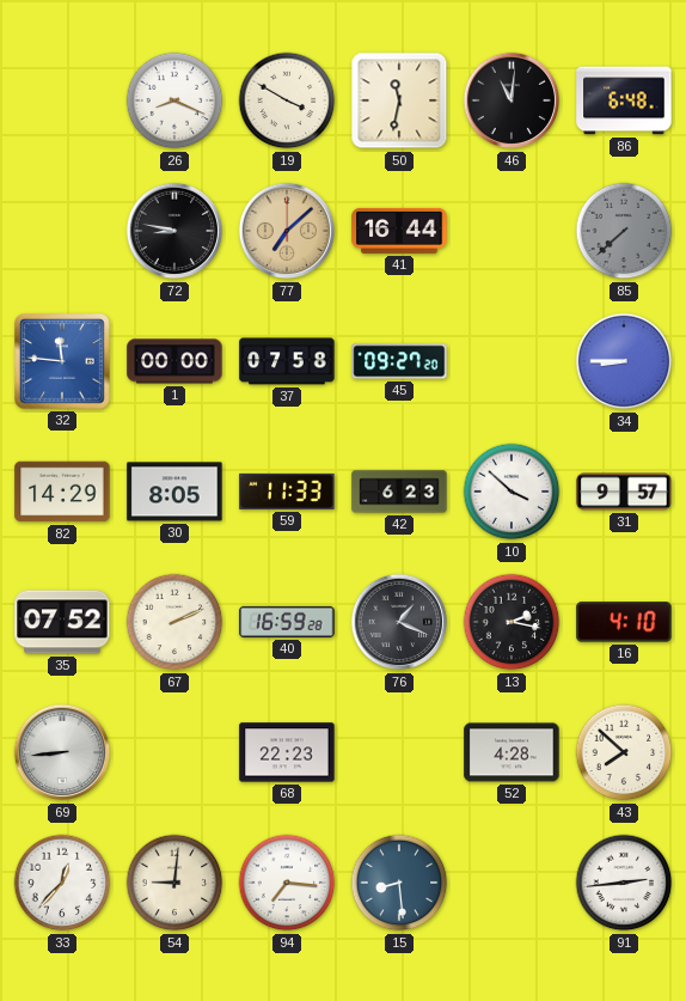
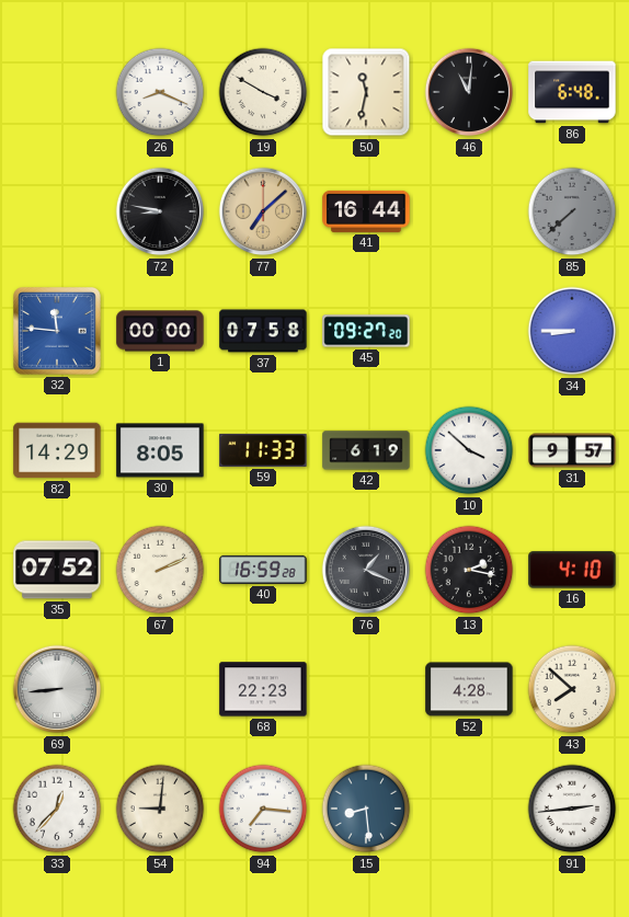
42: 6:23 -> 6:19 (366, 450)
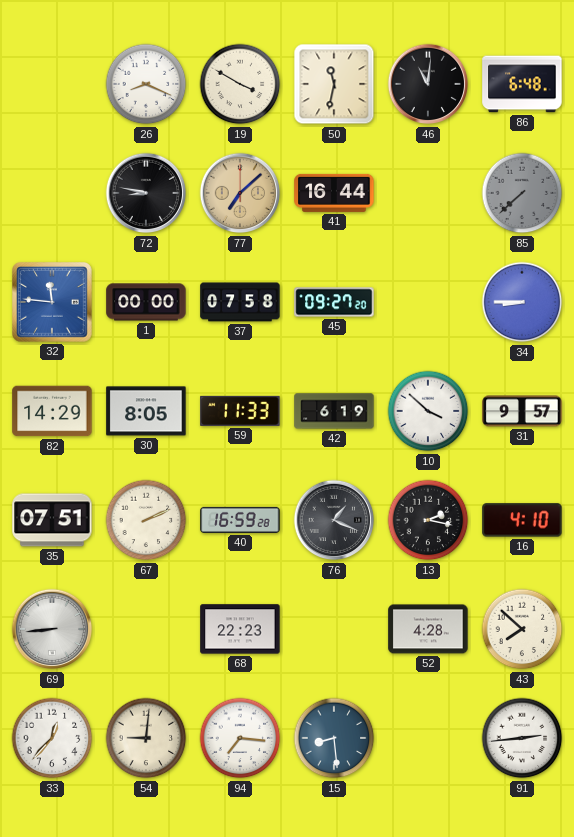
35: 07:52 -> 07:51 (52, 520)
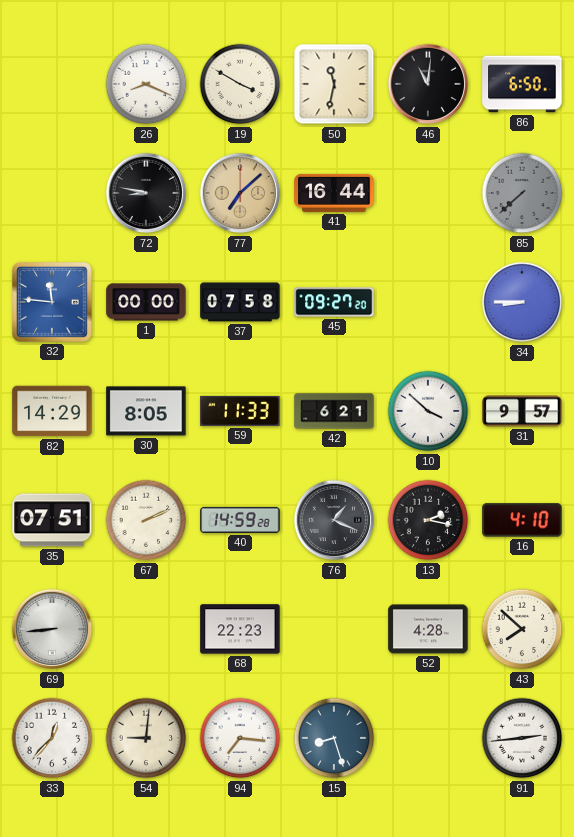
86: 6:48 -> 6:50 (522, 84)
42: 6:19 -> 6:21 (334, 411)
40: 16:59 -> 14:59 (240, 520)
15: 8:29 -> 8:27 (334, 738)
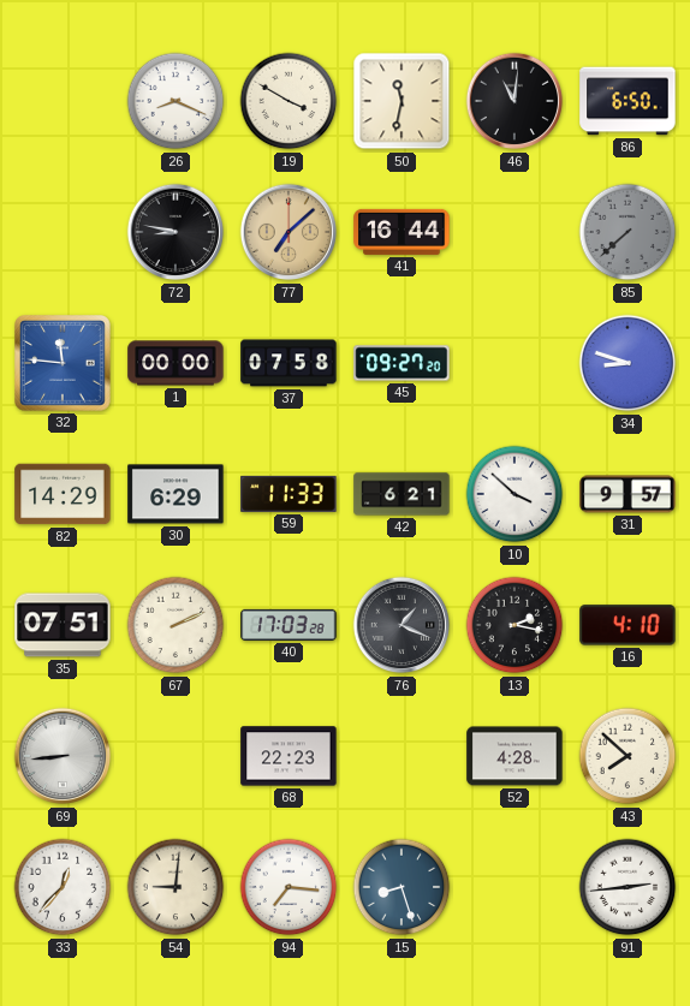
34: 8:45 -> 8:48 (627, 363)
30: 8:05 -> 6:29 (176, 494)
40: 14:59 -> 17:03 (289, 625)
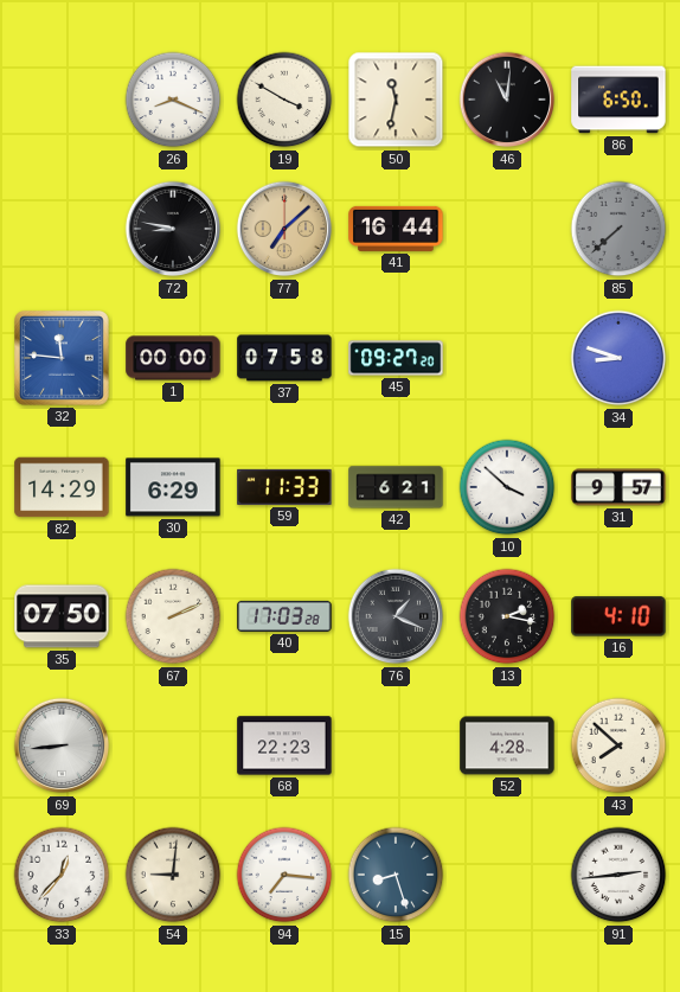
35: 07:51 -> 07:50 (62, 616)
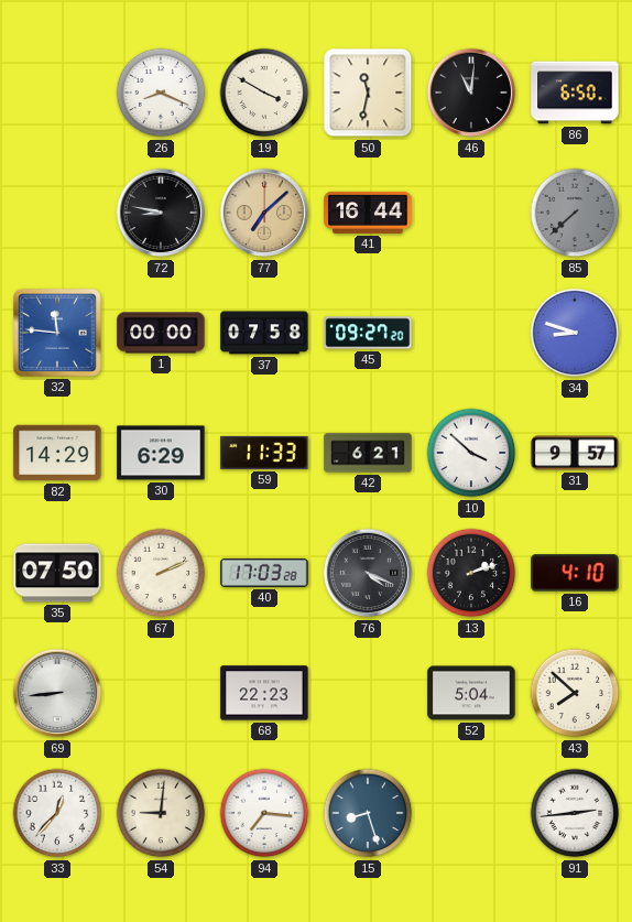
76: 1:19 -> 4:19 (368, 573)
13: 2:17 -> 2:12 (471, 573)
52: 4:28 -> 5:04 (471, 693)
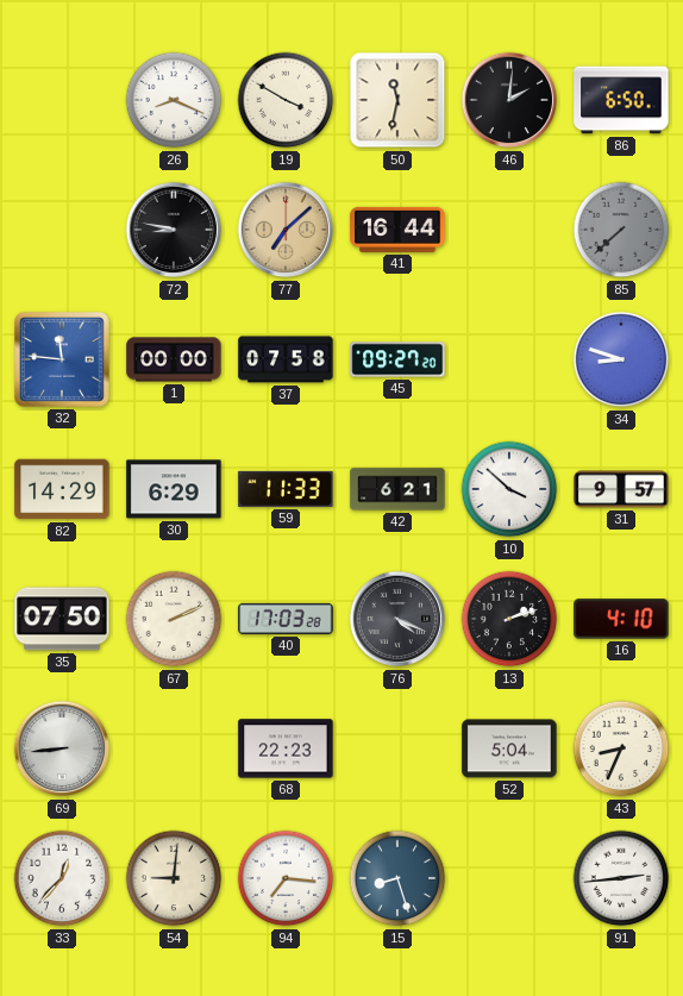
46: 11:01 -> 2:01 (509, 100)
43: 7:52 -> 8:34 (621, 748)
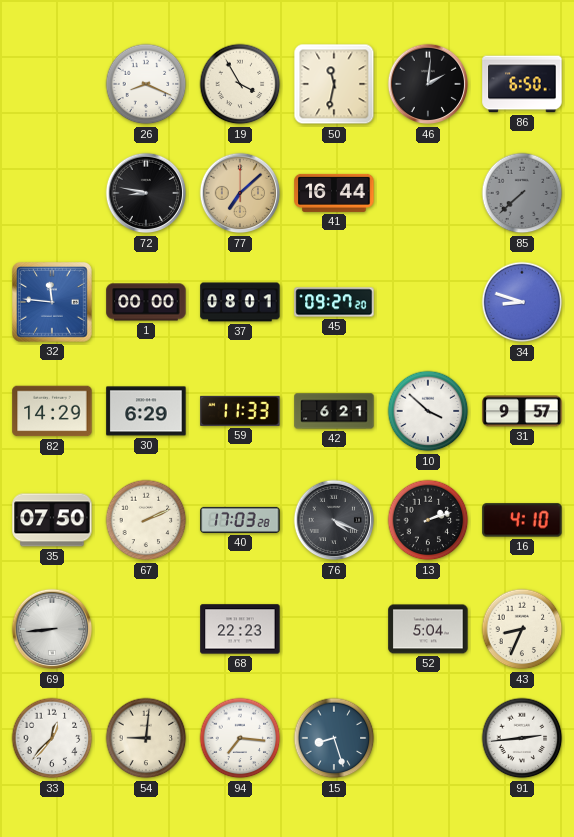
19: 3:50 -> 3:55 (240, 84)
37: 07:58 -> 08:01 (240, 302)
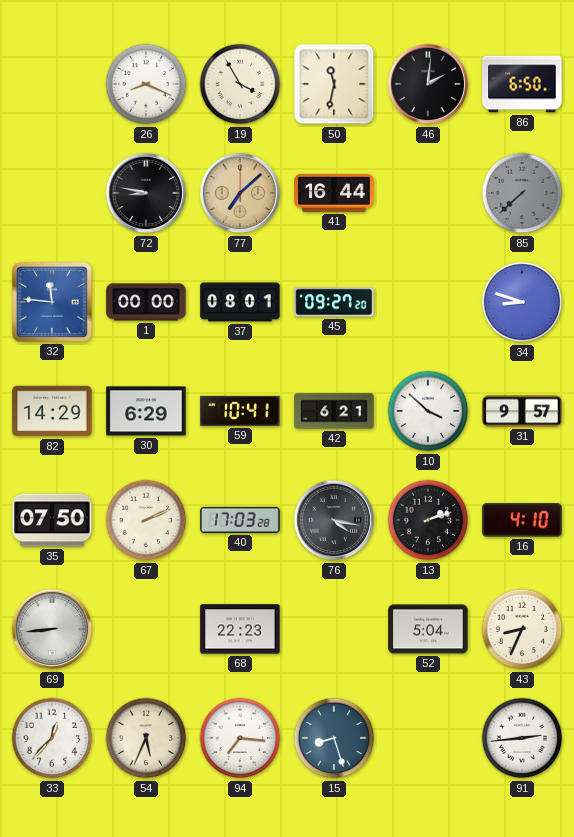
59: 11:33 -> 10:41 (240, 411)
76: 4:19 -> 4:17 (334, 520)
54: 9:01 -> 5:34 (146, 738)
